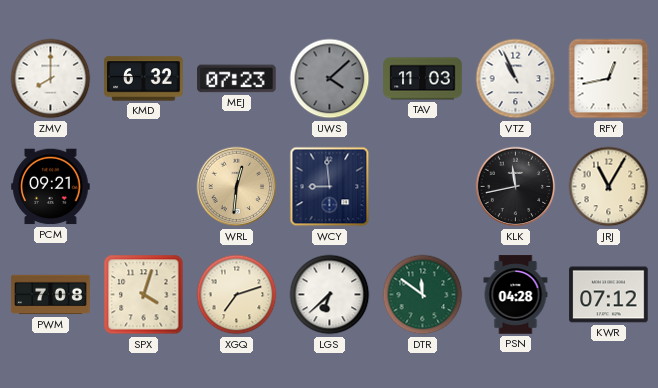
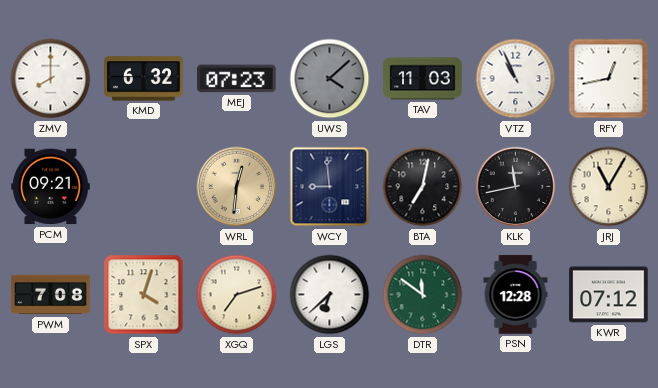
BTA: none -> 7:02 (423, 187)
PSN: 04:28 -> 12:28 (516, 295)
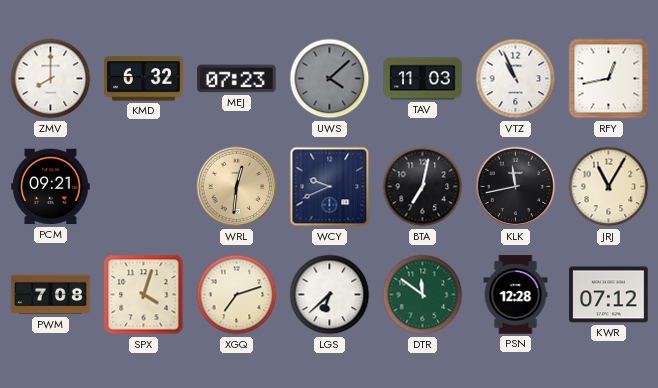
WCY: 8:59 -> 9:41 (330, 187)
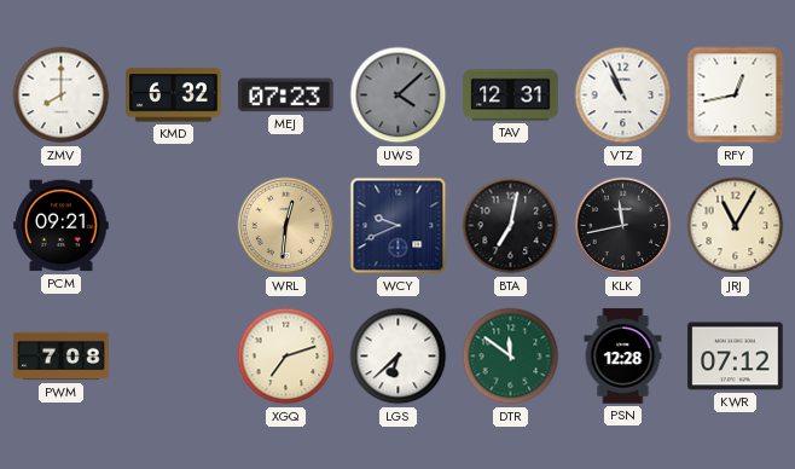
TAV: 11:03 -> 12:31 (511, 95)
SPX: 4:03 -> none (144, 295)
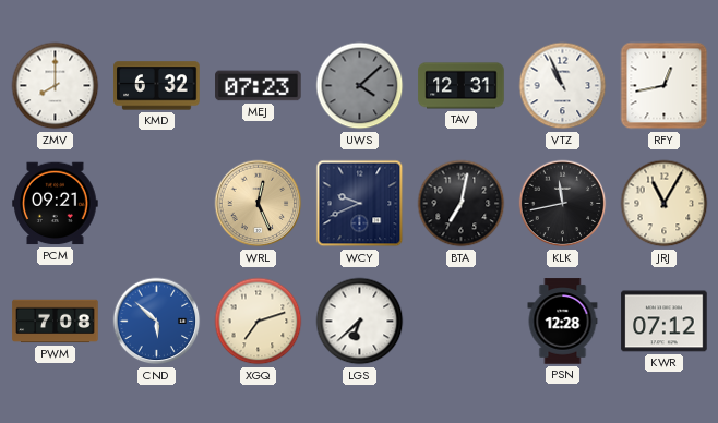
WRL: 12:31 -> 12:26 (259, 204)
CND: none -> 5:52 (157, 322)
DTR: 11:51 -> none (511, 357)
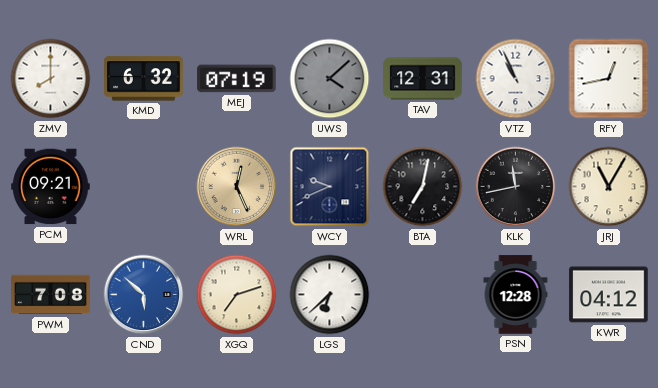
MEJ: 07:23 -> 07:19 (237, 79)
KWR: 07:12 -> 04:12 (609, 295)
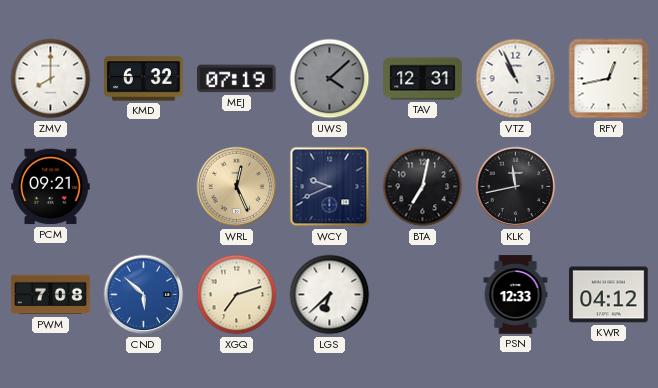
JRJ: 11:05 -> none (609, 187)
PSN: 12:28 -> 12:33 (516, 295)
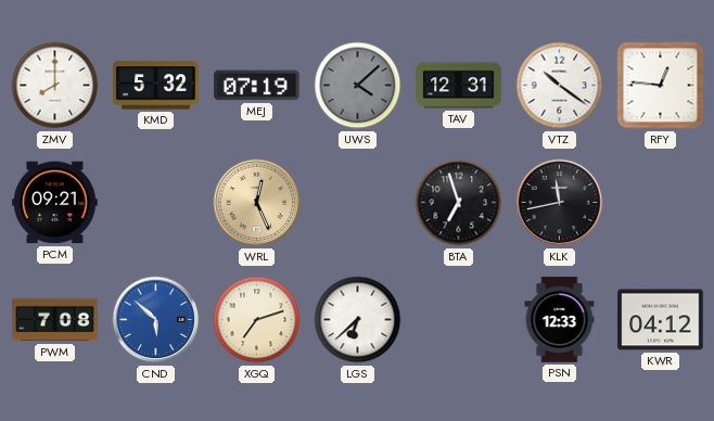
KMD: 6:32 -> 5:32 (156, 86)
VTZ: 10:56 -> 10:21 (560, 86)
RFY: 12:43 -> 12:46 (661, 86)
WCY: 9:41 -> none (330, 187)
BTA: 7:02 -> 6:57 (459, 203)
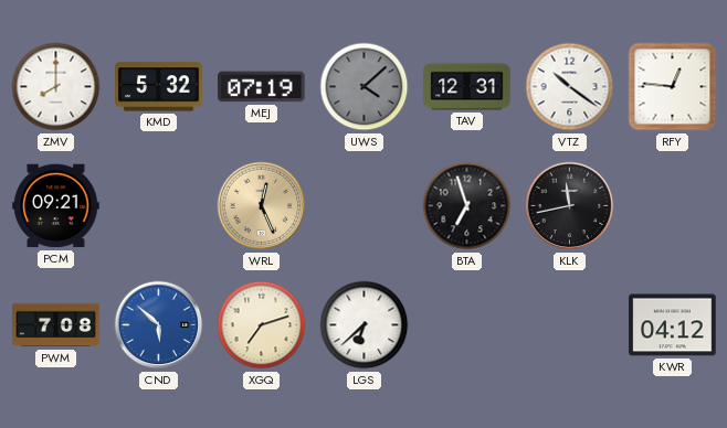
PSN: 12:33 -> none (560, 320)
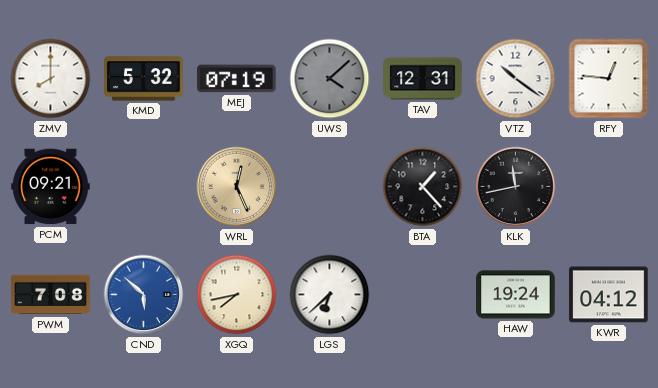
BTA: 6:57 -> 1:23 (423, 187)
XGQ: 7:12 -> 7:43 (237, 295)
HAW: none -> 19:24 (516, 295)
